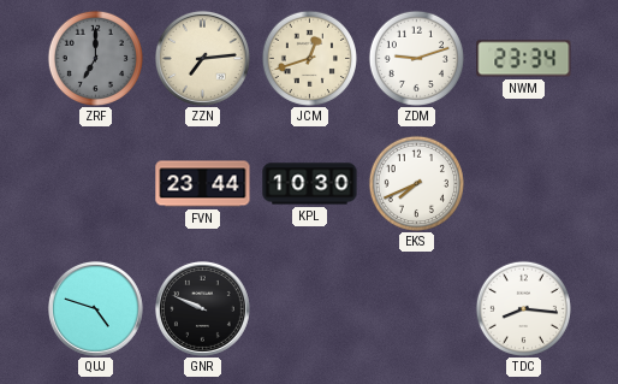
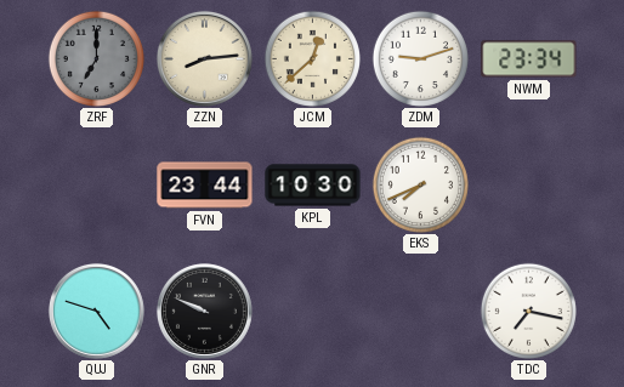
ZZN: 7:14 -> 8:14 (204, 58)
JCM: 12:42 -> 12:38 (312, 58)
TDC: 8:16 -> 7:17 (528, 311)
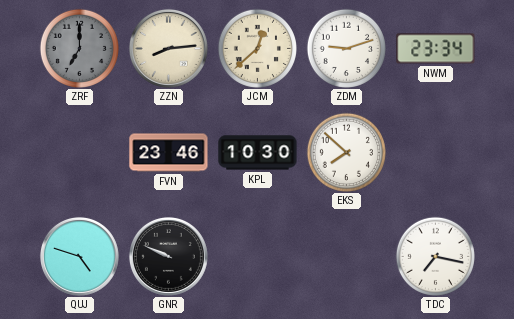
FVN: 23:44 -> 23:46 (169, 153)
EKS: 7:41 -> 7:52 (346, 152)
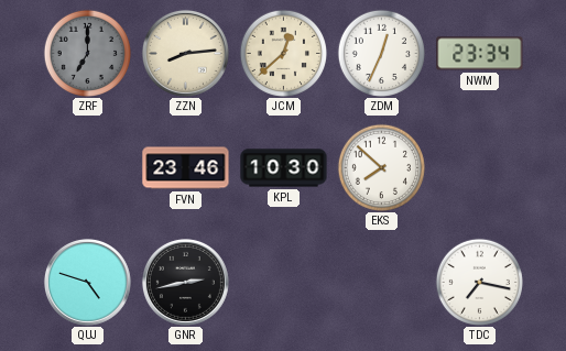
ZDM: 9:12 -> 12:34 (381, 53)
GNR: 9:49 -> 2:43 (185, 282)
